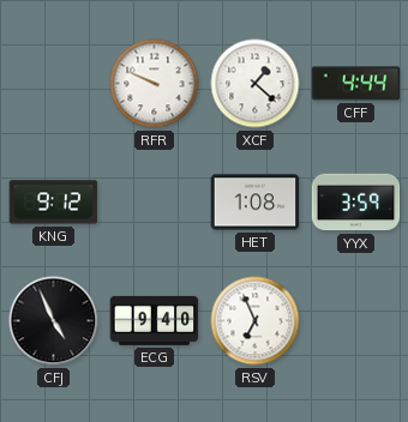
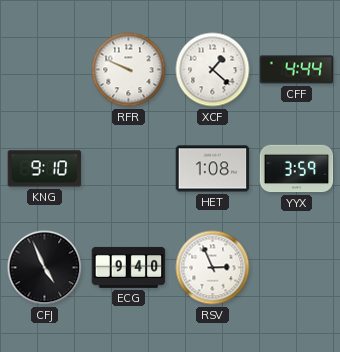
KNG: 9:12 -> 9:10 (45, 169)
RSV: 6:56 -> 2:56 (213, 268)
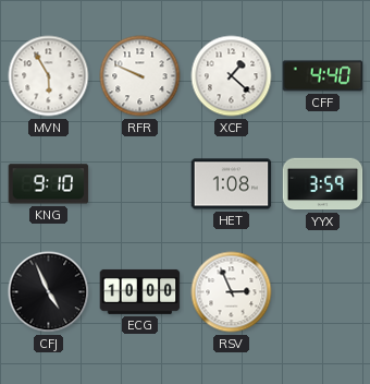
MVN: none -> 5:55 (49, 76)
CFF: 4:44 -> 4:40 (323, 76)
ECG: 9:40 -> 10:00 (140, 291)
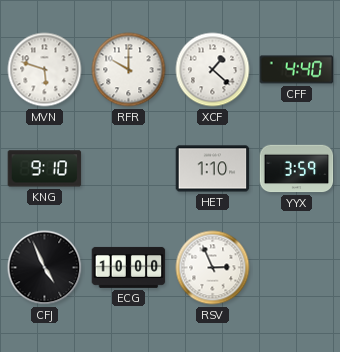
MVN: 5:55 -> 5:48 (45, 70)
RFR: 9:49 -> 10:00 (129, 70)
HET: 1:08 -> 1:10 (213, 169)
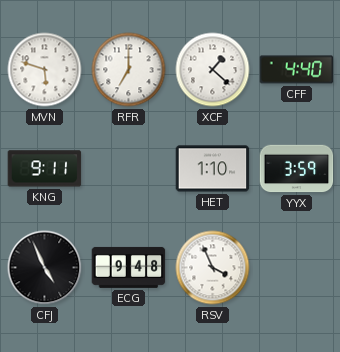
RFR: 10:00 -> 7:00 (129, 70)
KNG: 9:10 -> 9:11 (45, 169)
ECG: 10:00 -> 9:48 (129, 267)
RSV: 2:56 -> 3:56 (213, 268)
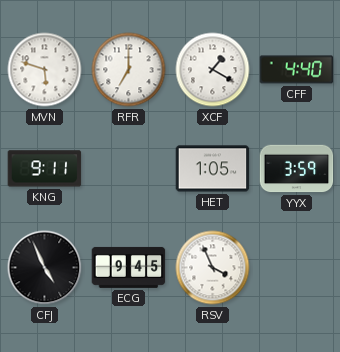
XCF: 1:22 -> 1:20 (213, 70)
HET: 1:10 -> 1:05 (213, 169)
ECG: 9:48 -> 9:45 (129, 267)
